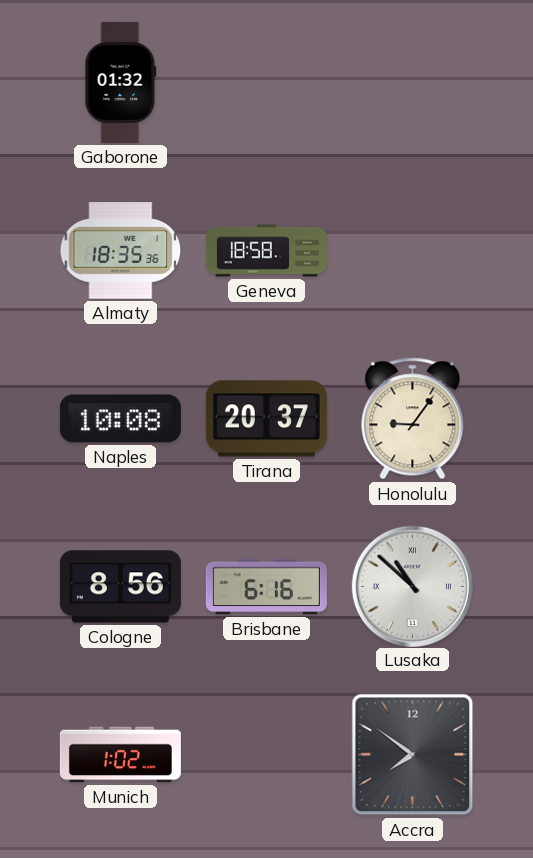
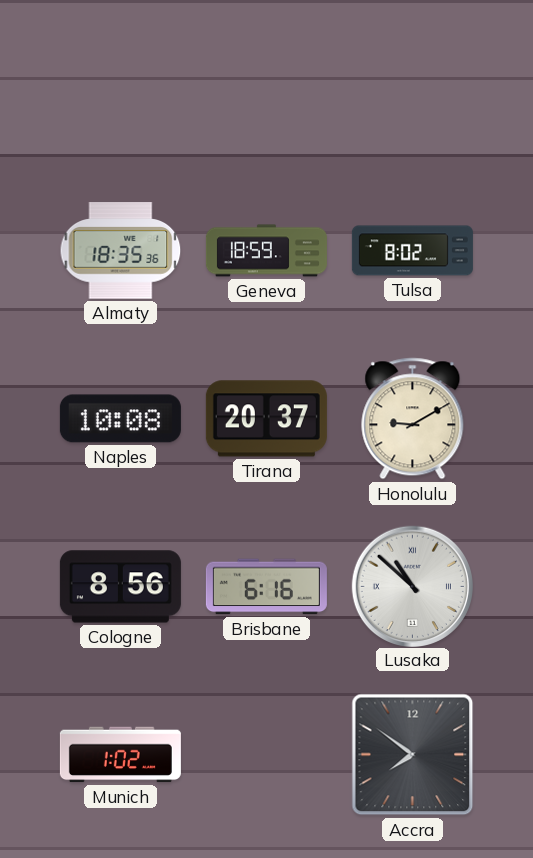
Gaborone: 01:32 -> none (121, 82)
Geneva: 18:58 -> 18:59 (266, 251)
Tulsa: none -> 8:02 (412, 251)
Honolulu: 9:06 -> 9:10 (413, 419)
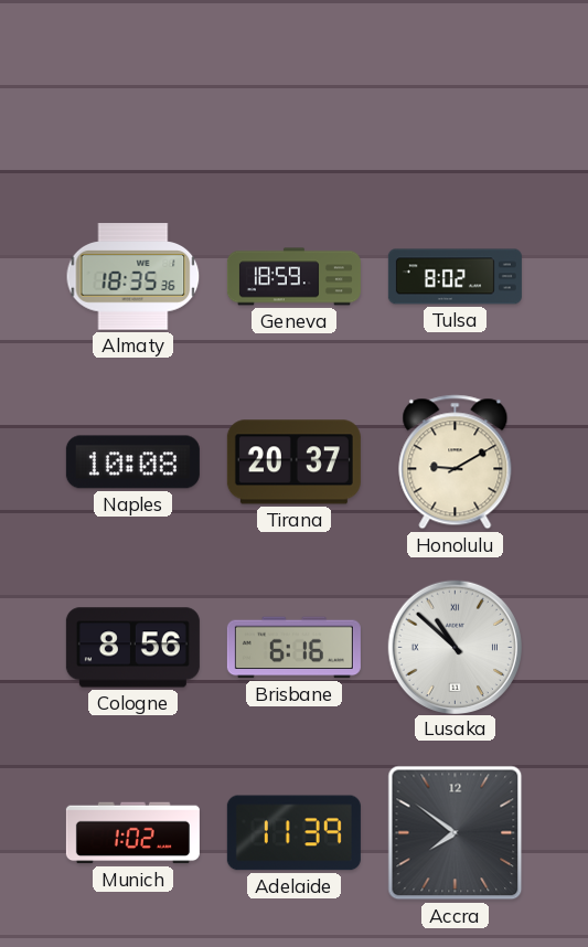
Adelaide: none -> 11:39 (293, 833)
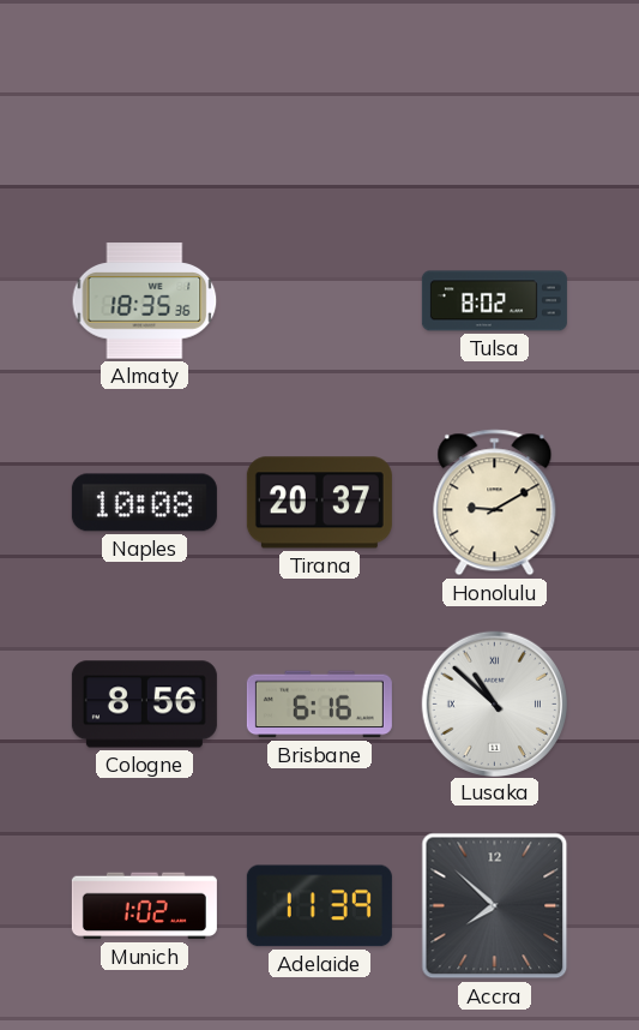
Geneva: 18:59 -> none (293, 277)
Accra: 7:51 -> 7:52 (495, 906)
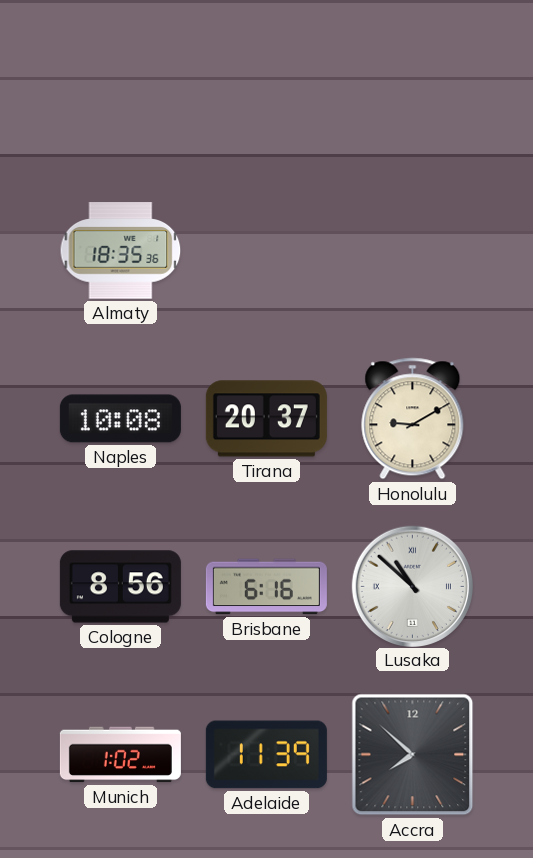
Tulsa: 8:02 -> none (494, 301)
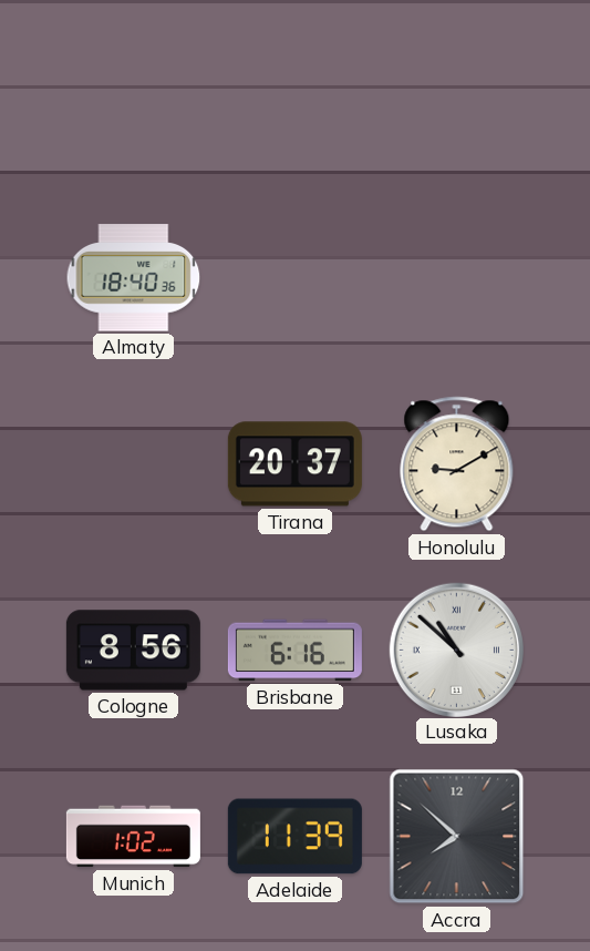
Almaty: 18:35 -> 18:40 (134, 278)
Naples: 10:08 -> none (120, 419)
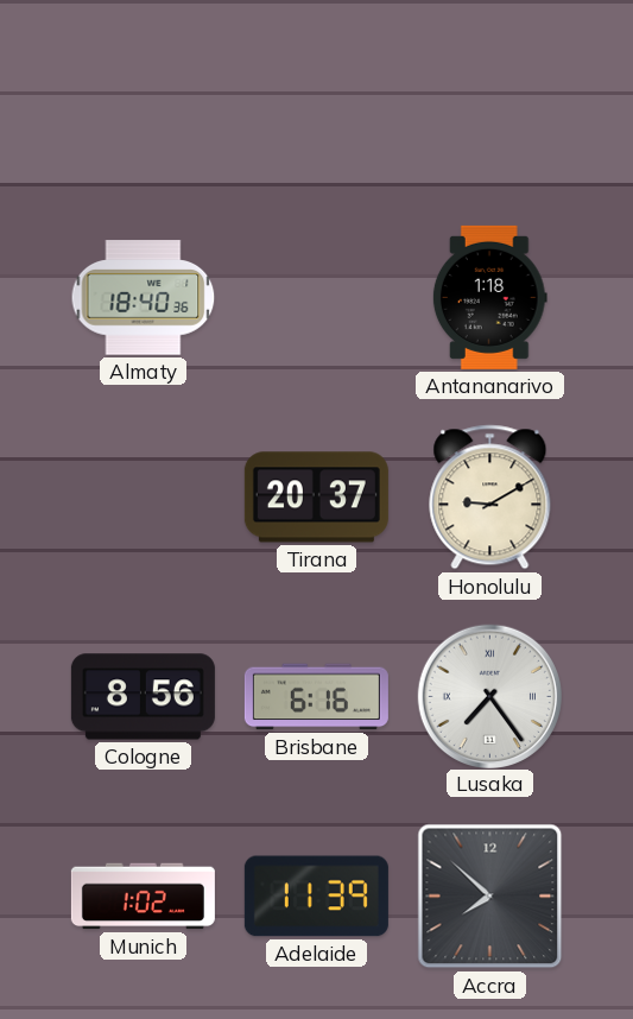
Antananarivo: none -> 1:18 (489, 297)
Lusaka: 10:52 -> 7:24 (489, 696)
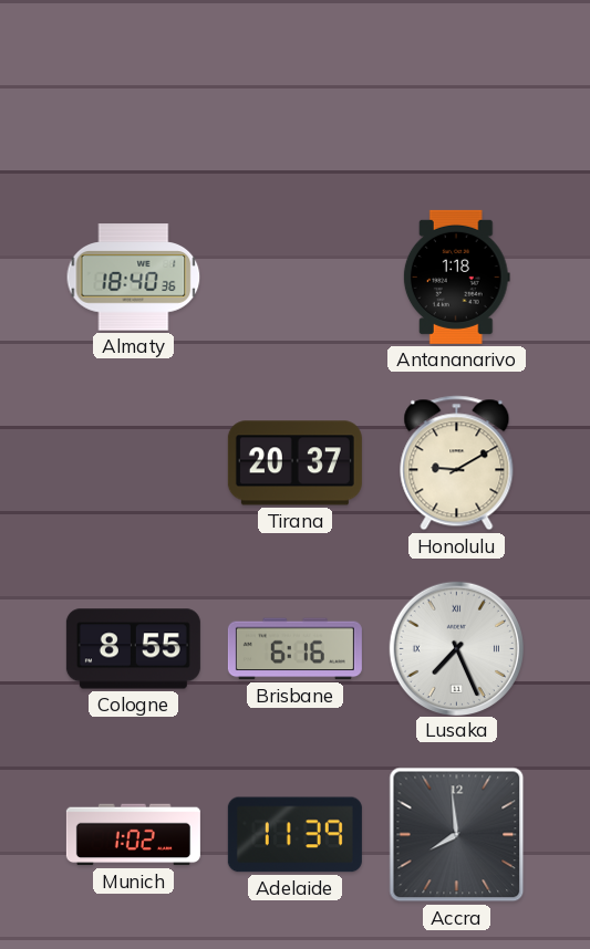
Cologne: 8:56 -> 8:55 (133, 649)
Lusaka: 7:24 -> 7:26 (456, 648)
Accra: 7:52 -> 7:59 (457, 835)
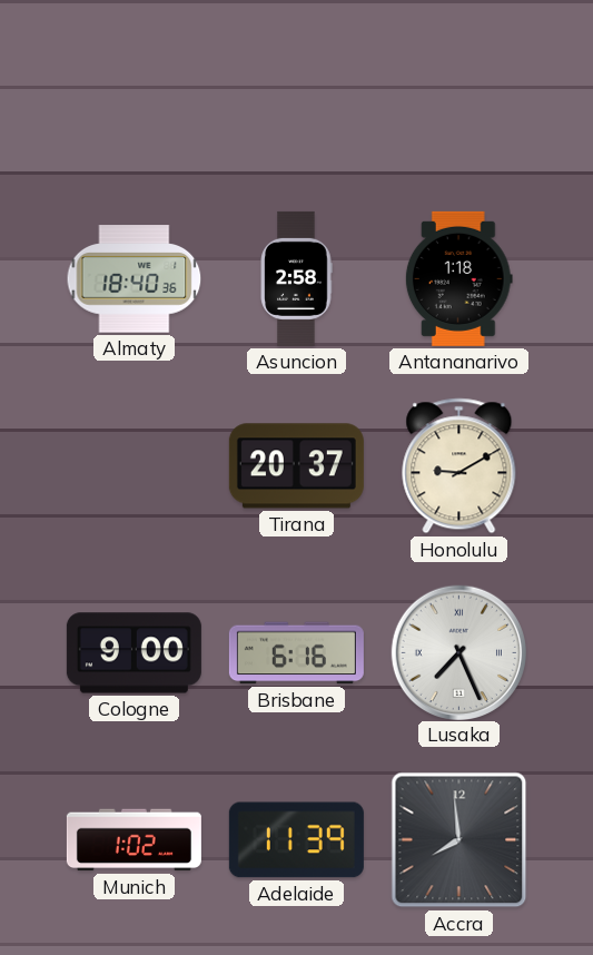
Asuncion: none -> 2:58 (296, 278)
Cologne: 8:55 -> 9:00 (134, 653)
